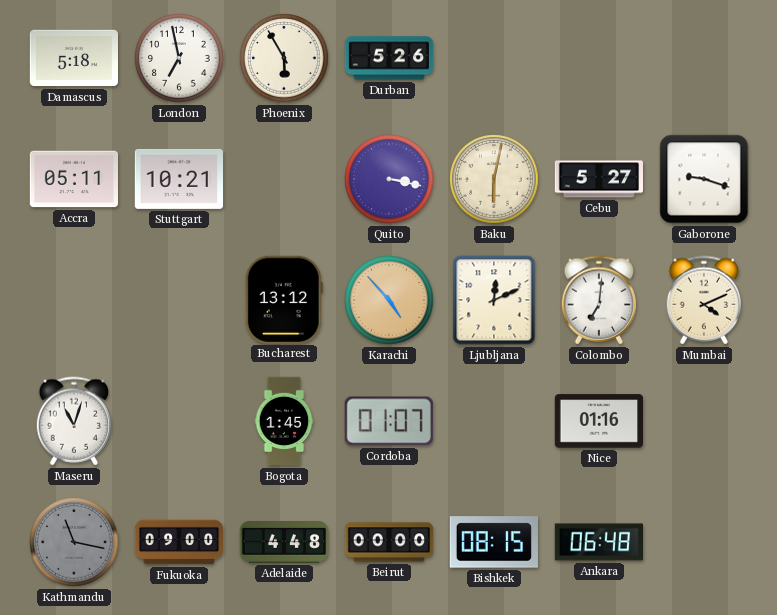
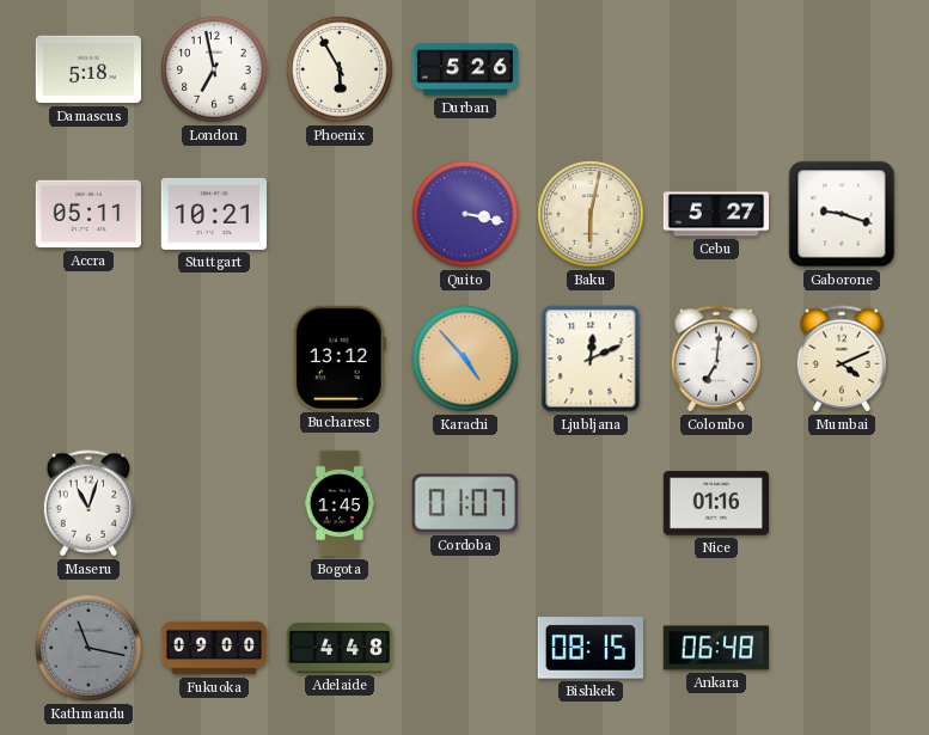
Beirut: 00:00 -> none (389, 542)
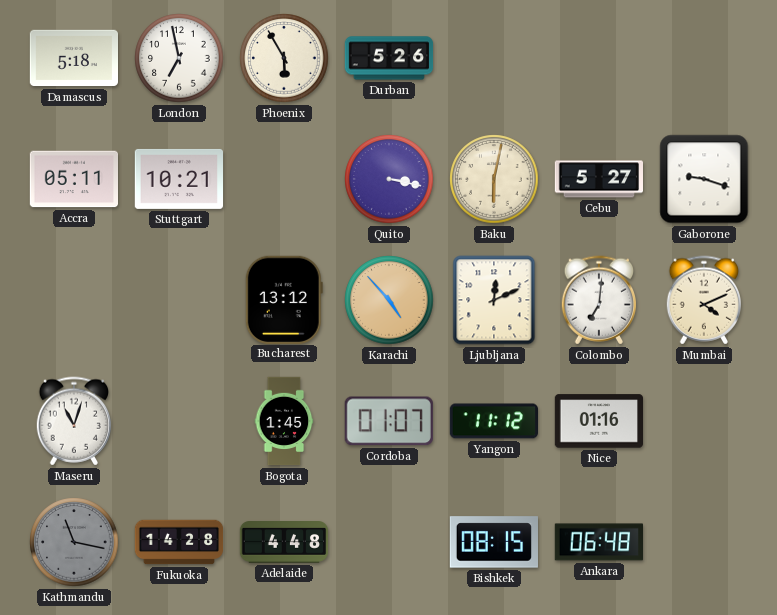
Yangon: none -> 11:12 (493, 421)
Fukuoka: 09:00 -> 14:28 (179, 542)
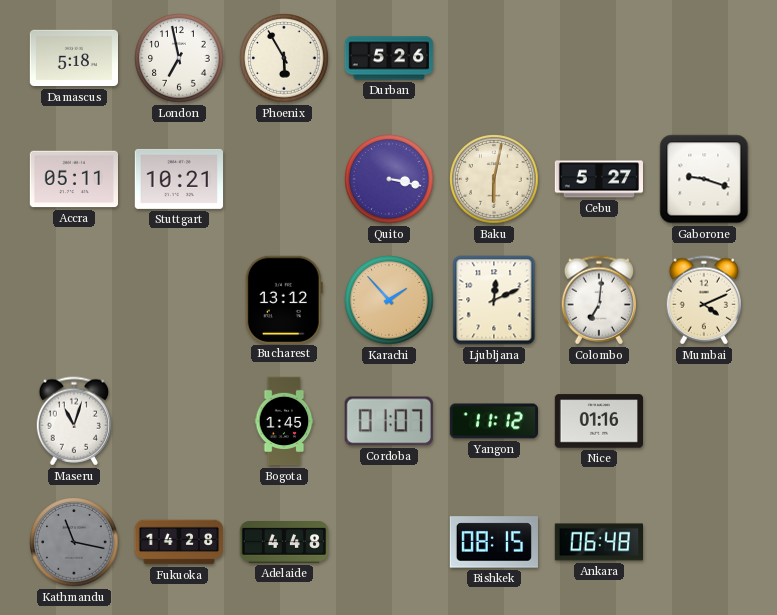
Karachi: 4:53 -> 1:53 (389, 300)
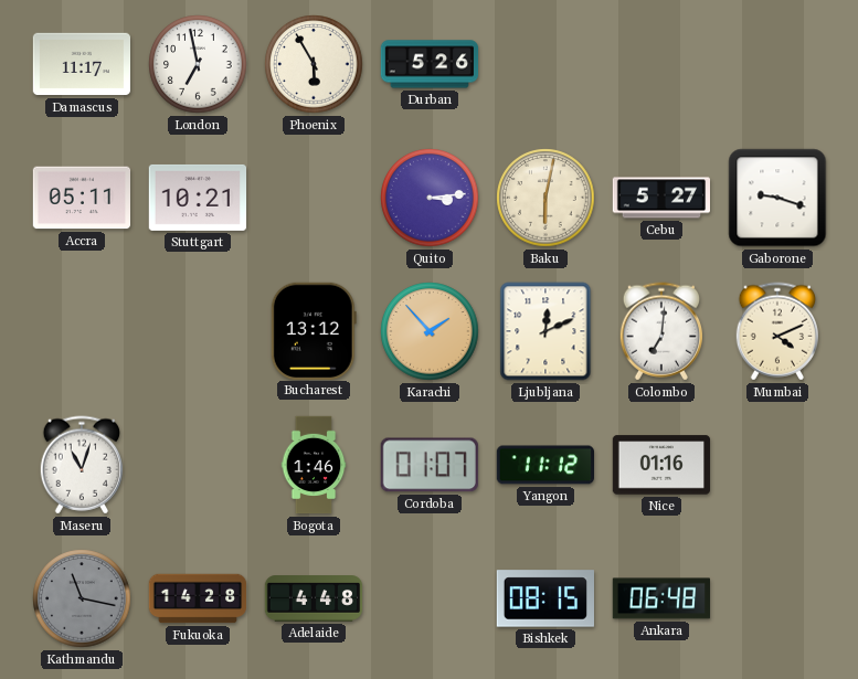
Damascus: 5:18 -> 11:17 (82, 64)
Quito: 3:17 -> 3:14 (430, 198)
Bogota: 1:45 -> 1:46 (314, 465)
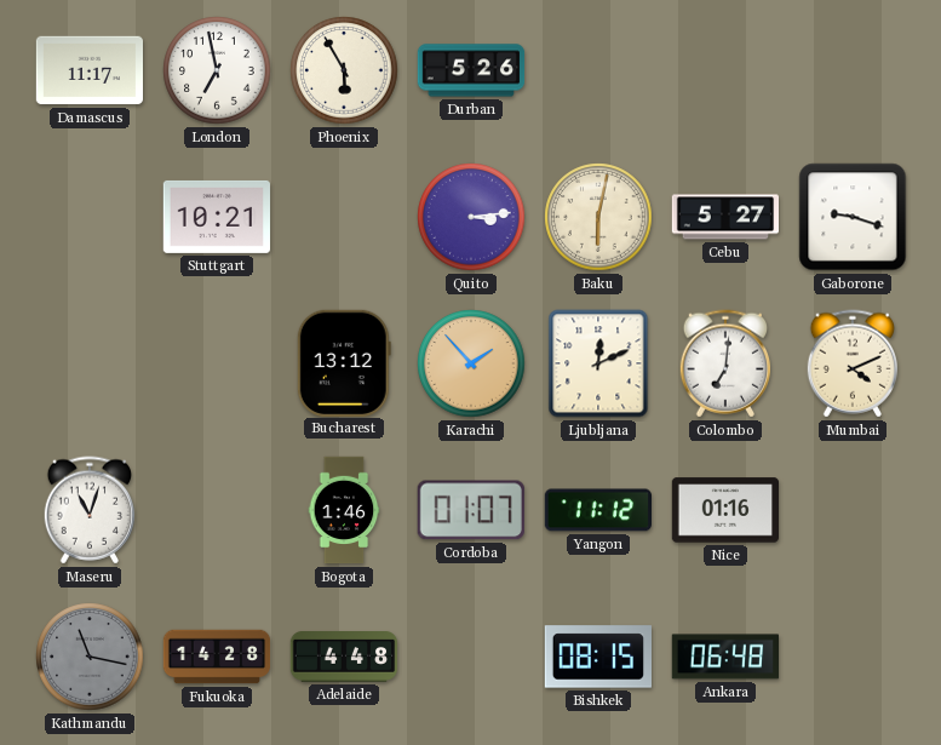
Accra: 05:11 -> none (81, 198)
